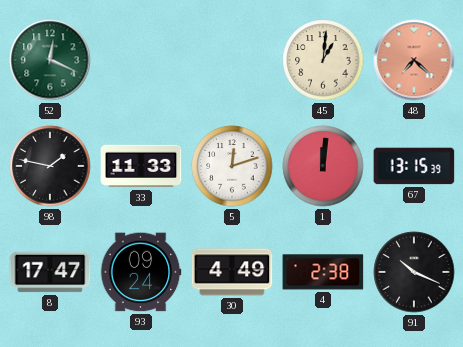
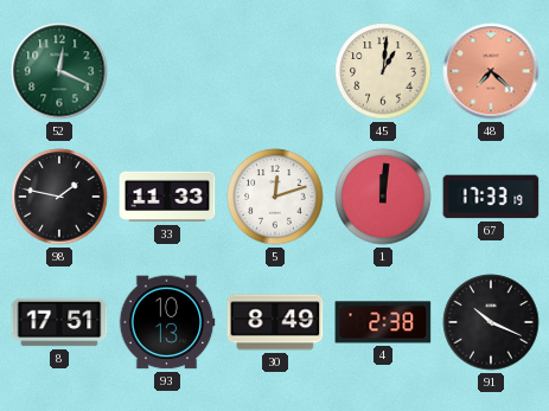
67: 13:15 -> 17:33 (491, 197)
8: 17:47 -> 17:51 (59, 322)
93: 09:24 -> 10:13 (167, 322)
30: 4:49 -> 8:49 (275, 322)
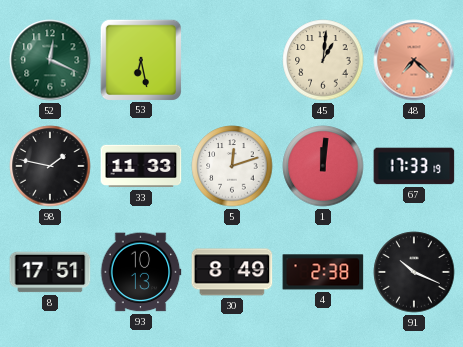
53: none -> 6:28 (140, 59)
